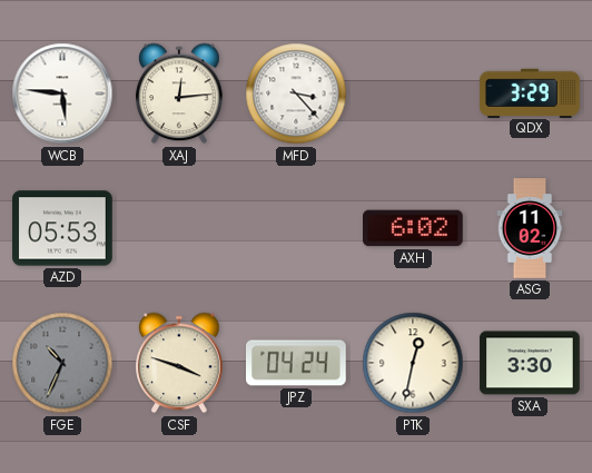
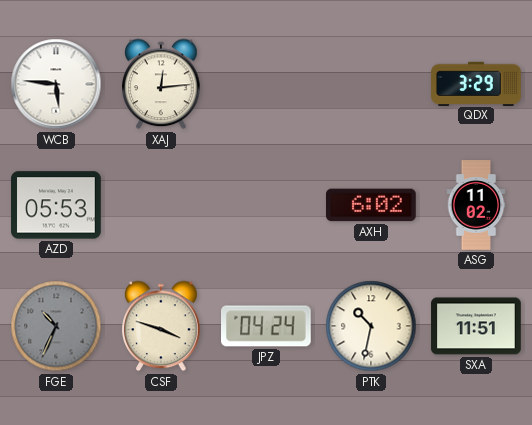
MFD: 3:23 -> none (296, 93)
PTK: 12:32 -> 10:32 (371, 326)
SXA: 3:30 -> 11:51 (476, 326)
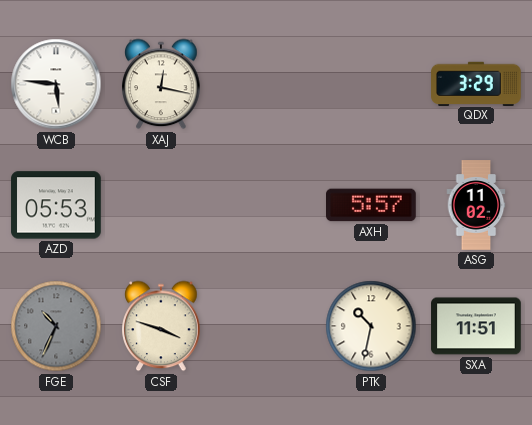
XAJ: 12:14 -> 12:17 (161, 84)
AXH: 6:02 -> 5:57 (371, 205)
JPZ: 04:24 -> none (267, 326)
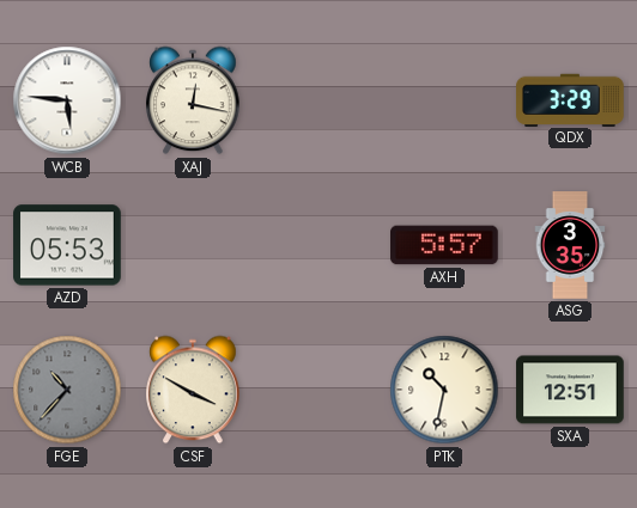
ASG: 11:02 -> 3:35 (570, 245)
FGE: 10:34 -> 10:37 (67, 390)
CSF: 3:48 -> 3:50 (193, 390)
SXA: 11:51 -> 12:51 (570, 390)
